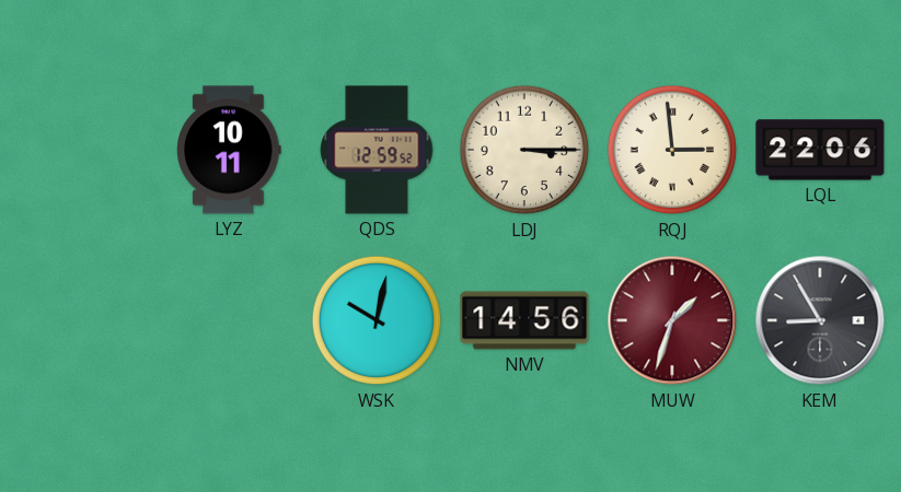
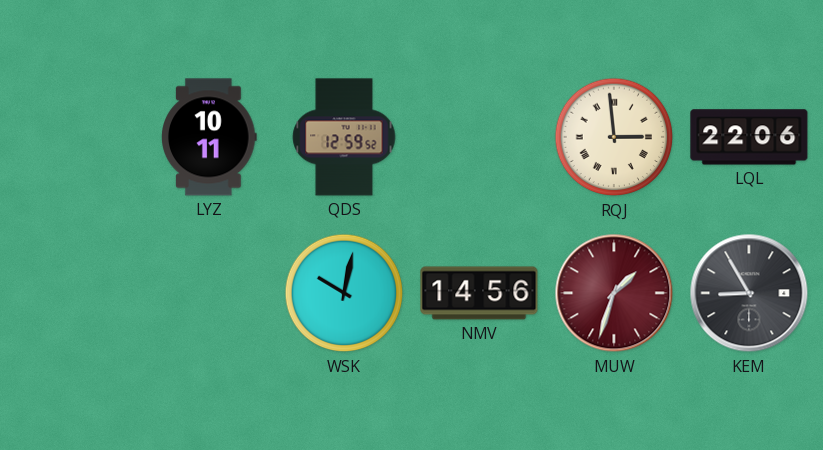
LDJ: 3:15 -> none (524, 150)
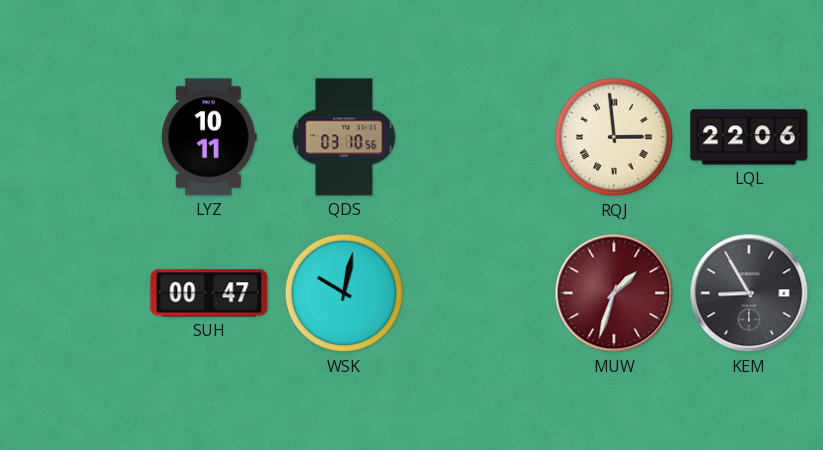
QDS: 12:59 -> 03:10 (344, 137)
SUH: none -> 00:47 (209, 293)
NMV: 14:56 -> none (479, 293)
